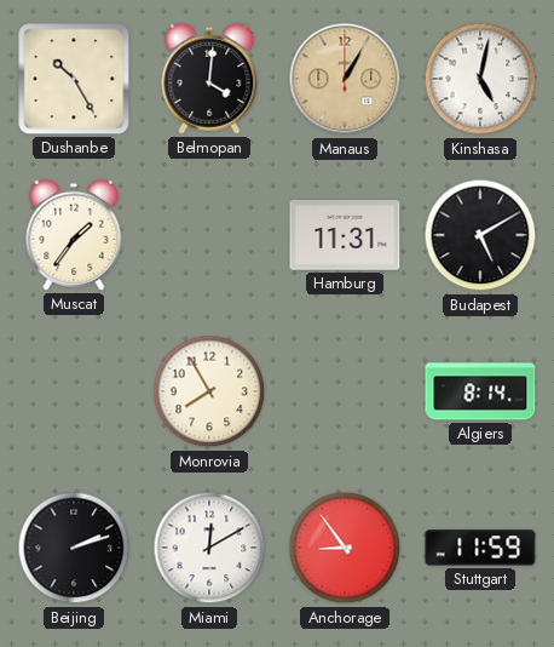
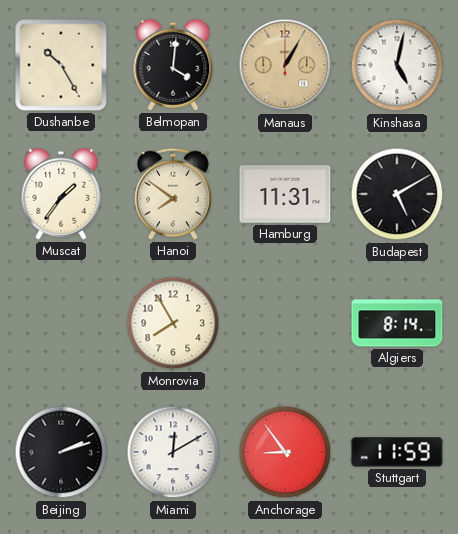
Hanoi: none -> 7:51 (174, 194)
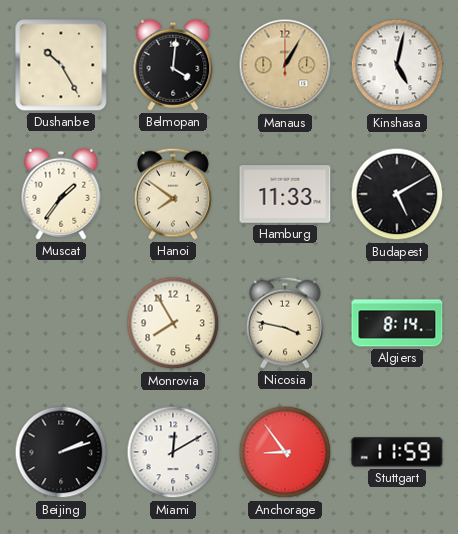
Hamburg: 11:31 -> 11:33 (285, 194)
Nicosia: none -> 3:47 (286, 323)
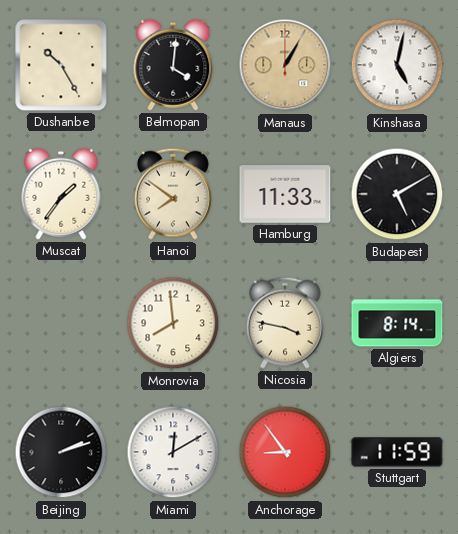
Monrovia: 7:55 -> 7:59 (173, 323)
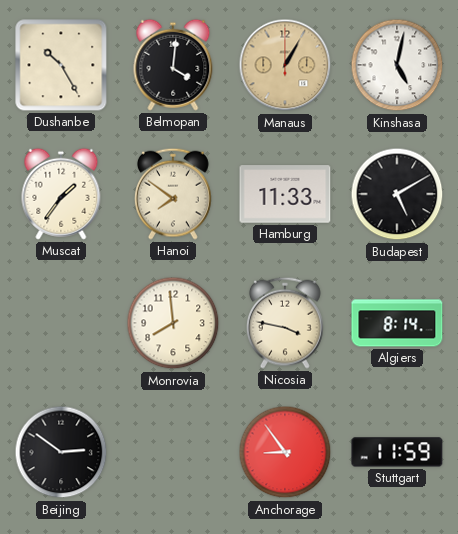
Beijing: 2:12 -> 2:51 (61, 452)
Miami: 12:10 -> none (173, 452)
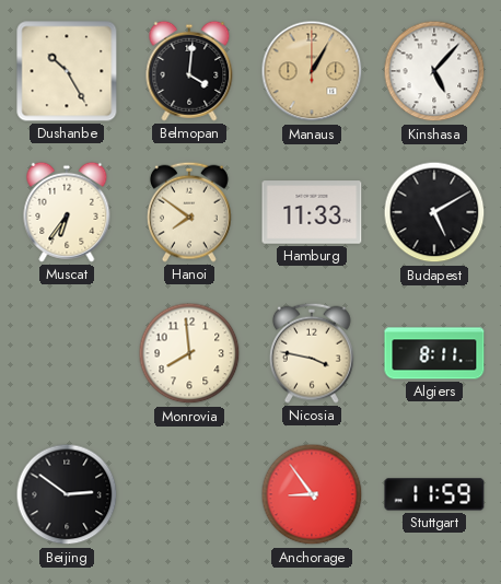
Kinshasa: 5:02 -> 5:07 (434, 71)
Muscat: 1:36 -> 6:36 (67, 212)
Algiers: 8:14 -> 8:11 (434, 353)
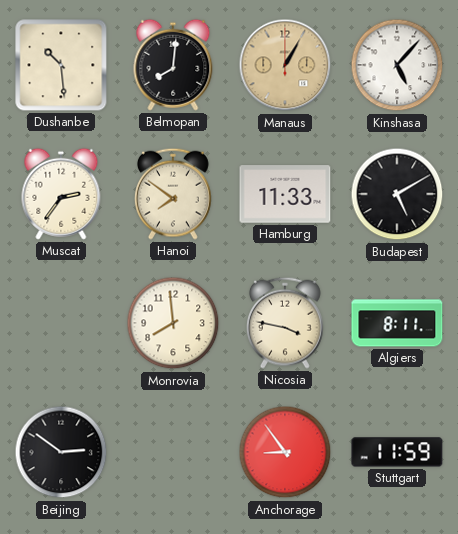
Dushanbe: 10:25 -> 10:29 (61, 65)
Belmopan: 4:01 -> 8:01 (173, 65)
Muscat: 6:36 -> 2:36 (61, 194)
